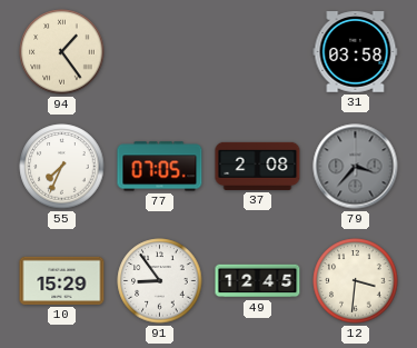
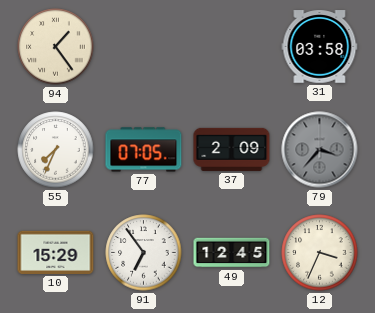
37: 2:08 -> 2:09 (232, 149)
91: 8:54 -> 6:54 (144, 253)
12: 3:31 -> 3:34 (320, 253)
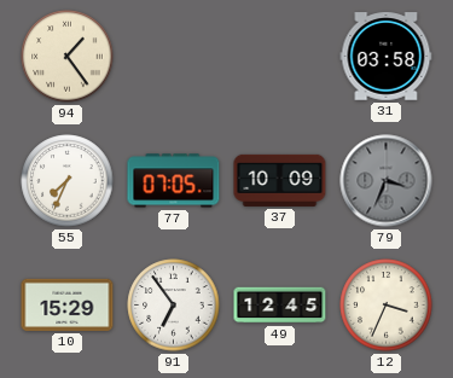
37: 2:09 -> 10:09 (280, 180)
79: 3:37 -> 3:34 (387, 181)
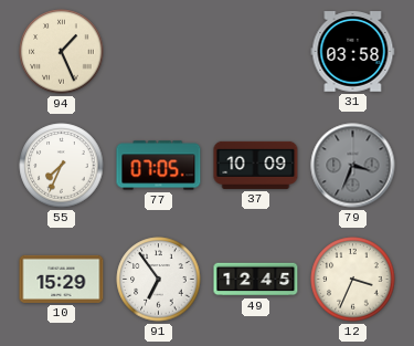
94: 1:24 -> 1:26 (62, 52)
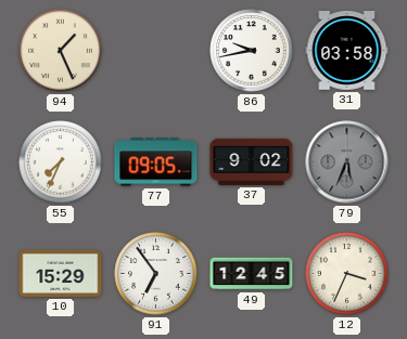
86: none -> 9:43 (252, 51)
77: 07:05 -> 09:05 (156, 162)
37: 10:09 -> 9:02 (252, 161)
79: 3:34 -> 5:34 (347, 162)
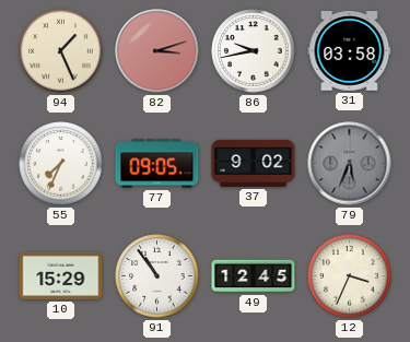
82: none -> 3:12 (157, 51)
91: 6:54 -> 10:54 (157, 276)
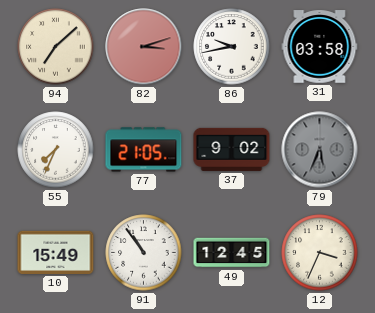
94: 1:26 -> 7:08 (56, 47)
77: 09:05 -> 21:05 (144, 150)
10: 15:29 -> 15:49 (56, 252)
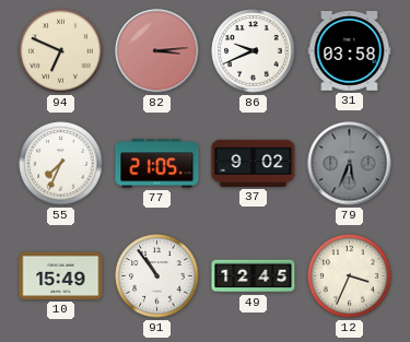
94: 7:08 -> 6:49 (61, 51)
82: 3:12 -> 3:14 (157, 51)
86: 9:43 -> 9:41 (254, 51)
